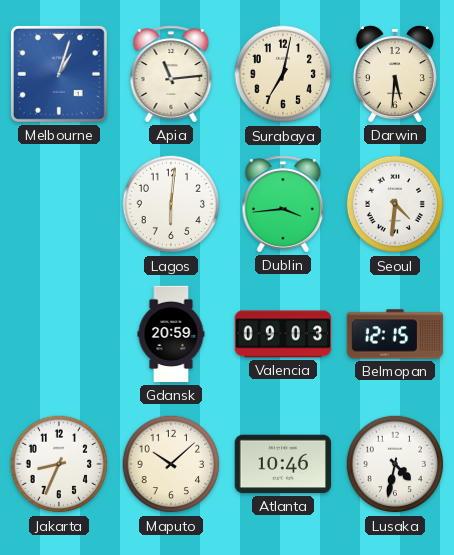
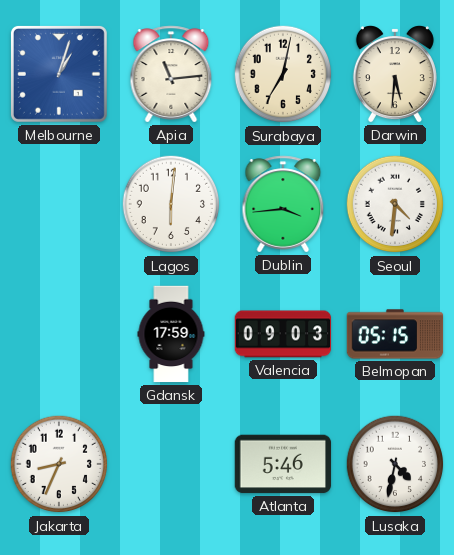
Gdansk: 20:59 -> 17:59 (171, 334)
Belmopan: 12:15 -> 05:15 (395, 334)
Maputo: 10:08 -> none (171, 464)
Atlanta: 10:46 -> 5:46 (283, 464)
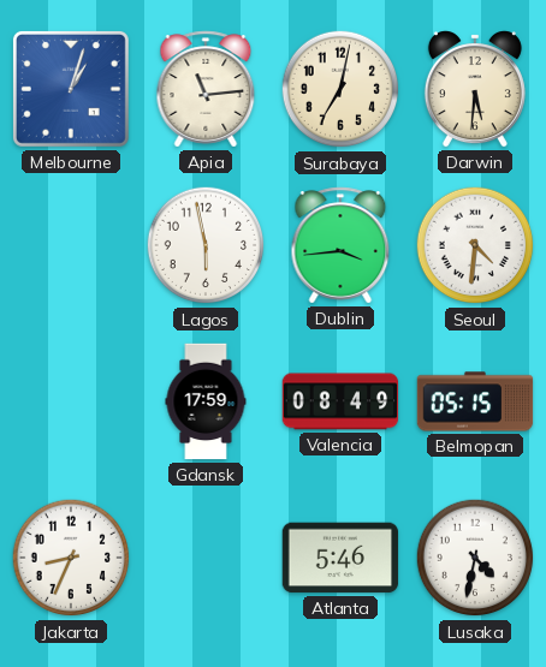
Lagos: 6:01 -> 5:58 (206, 245)
Valencia: 09:03 -> 08:49 (340, 401)
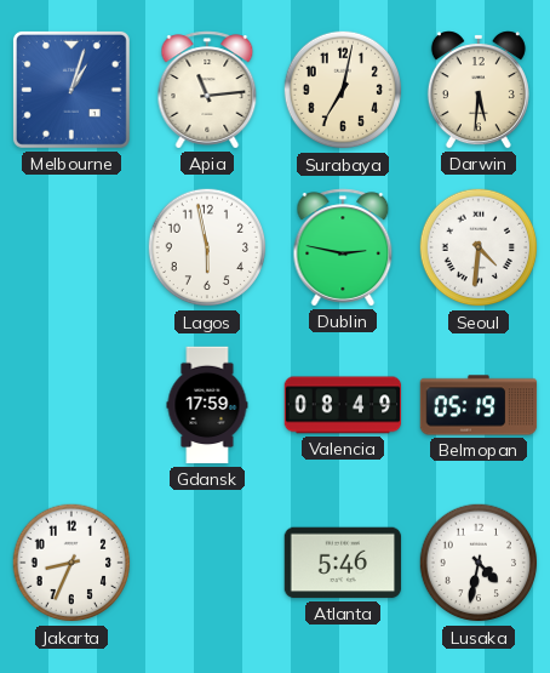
Dublin: 3:44 -> 2:47 (343, 247)
Belmopan: 05:15 -> 05:19 (479, 405)
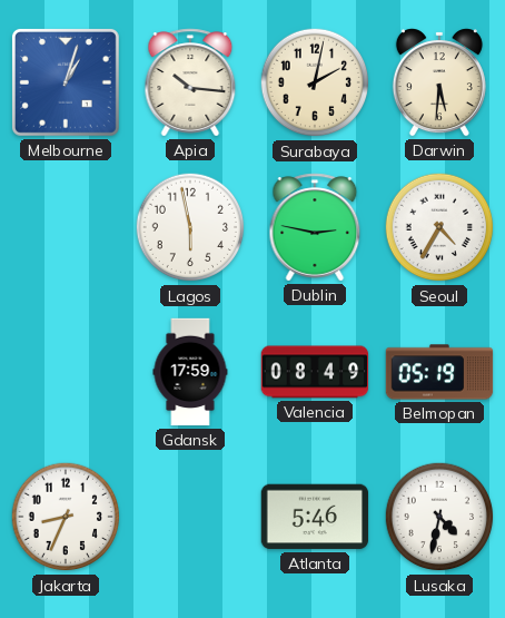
Apia: 11:14 -> 10:16 (190, 82)
Surabaya: 7:02 -> 2:02 (315, 82)
Seoul: 4:31 -> 4:35 (439, 227)
